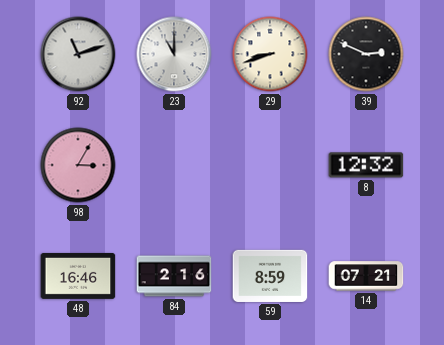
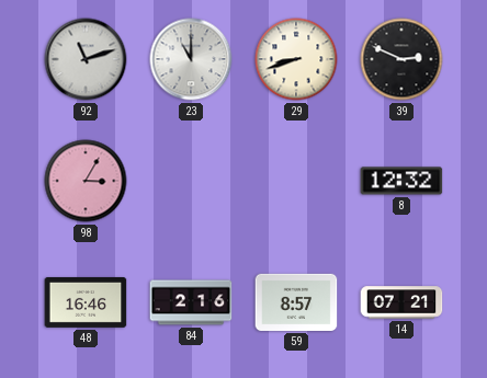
59: 8:59 -> 8:57 (296, 302)
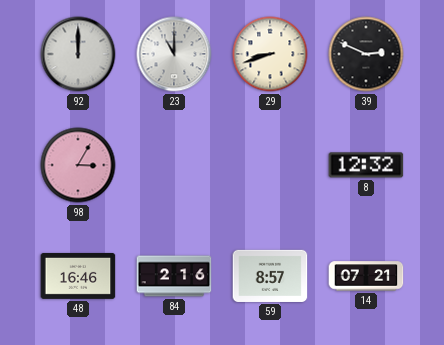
92: 11:12 -> 12:00 (78, 54)
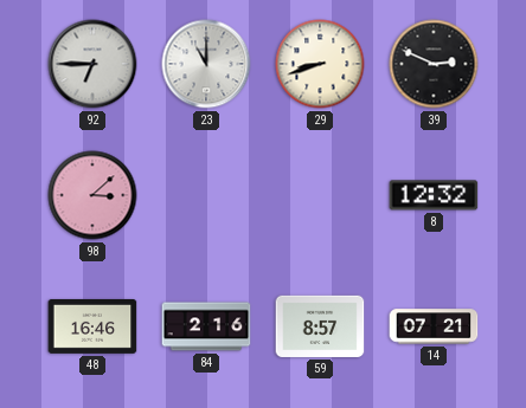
92: 12:00 -> 6:45 (92, 64)
98: 3:05 -> 3:08 (92, 195)
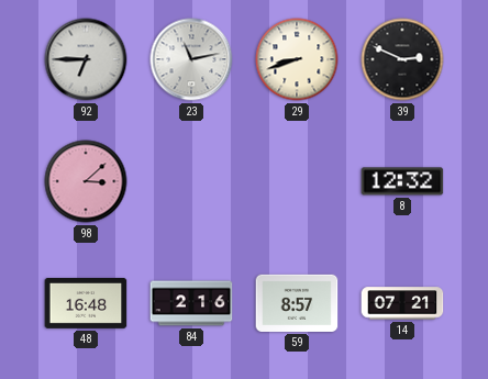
23: 11:00 -> 11:13 (191, 59)
48: 16:46 -> 16:48 (86, 303)
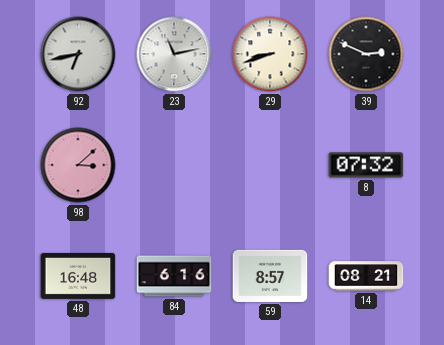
92: 6:45 -> 6:43 (78, 54)
8: 12:32 -> 07:32 (366, 165)
84: 2:16 -> 6:16 (174, 276)
14: 07:21 -> 08:21 (366, 276)
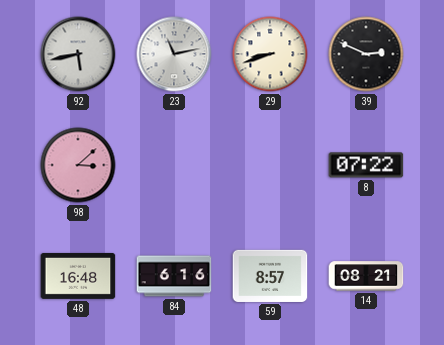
92: 6:43 -> 5:43 (78, 54)
8: 07:32 -> 07:22 (366, 165)
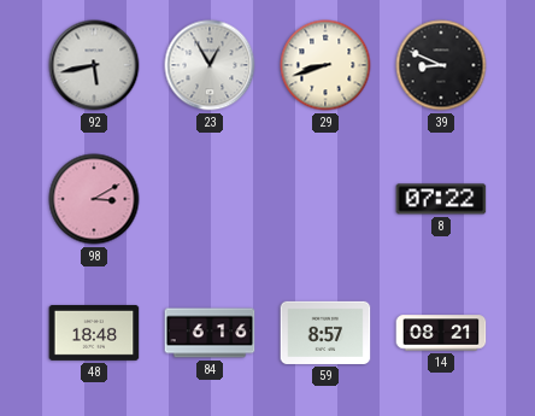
23: 11:13 -> 12:55 (210, 65)
39: 2:49 -> 8:49 (441, 65)
98: 3:08 -> 3:10 (94, 199)
48: 16:48 -> 18:48 (94, 333)
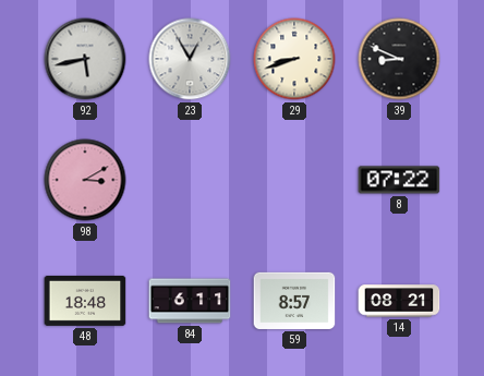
84: 6:16 -> 6:11 (190, 301)
